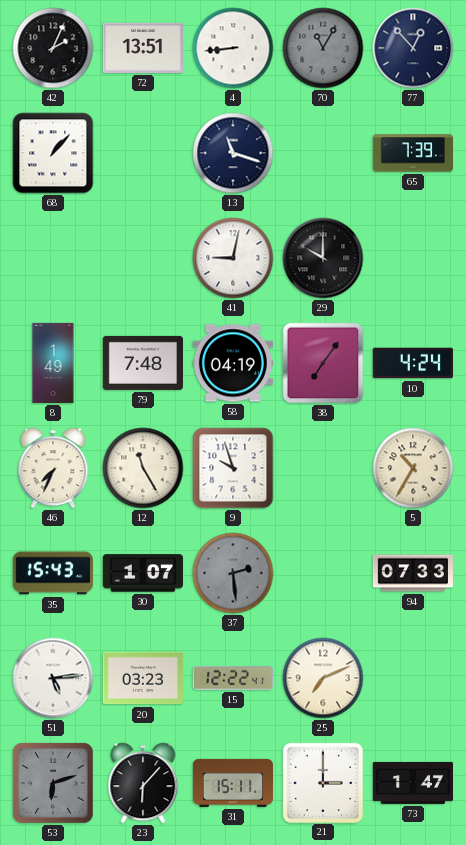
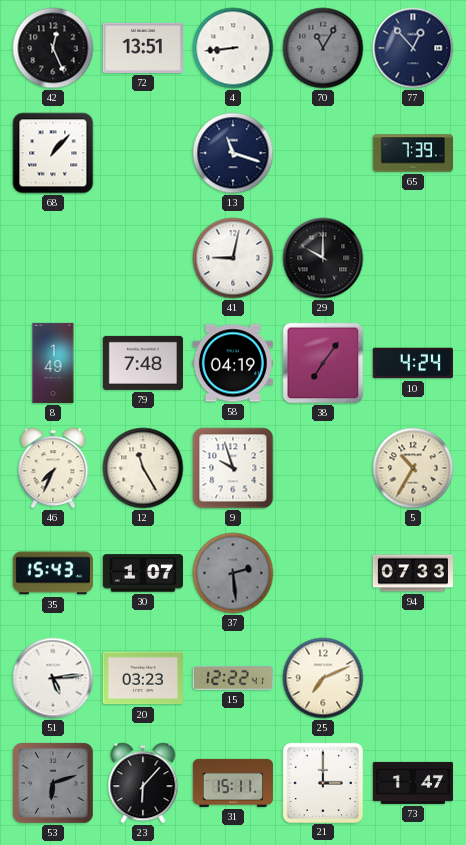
42: 2:04 -> 12:26 (53, 48)
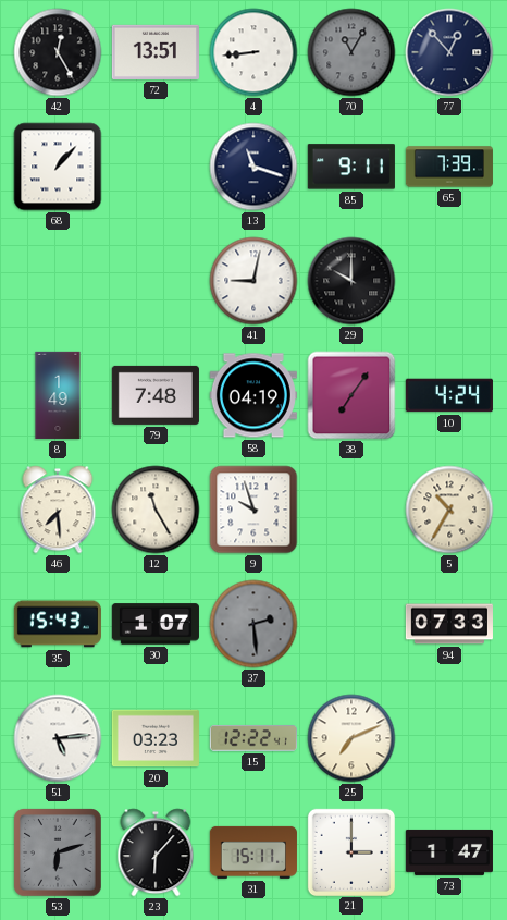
42: 12:26 -> 12:25 (58, 52)
85: none -> 9:11 (351, 167)
46: 7:34 -> 7:29 (58, 510)
